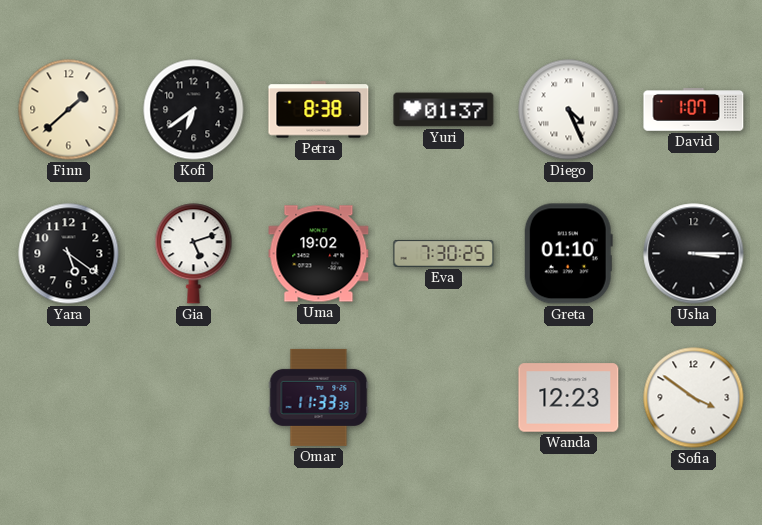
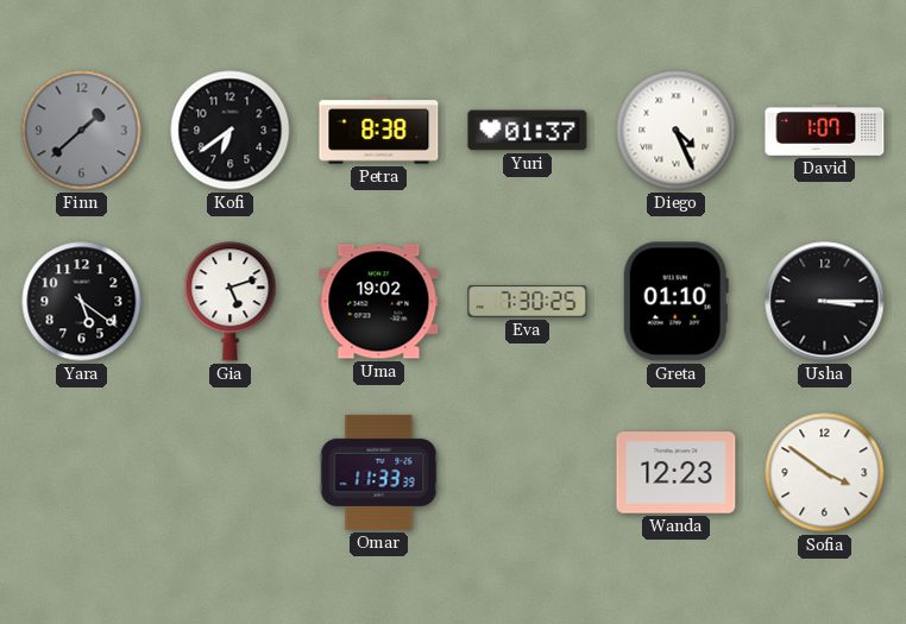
Finn dial: cream -> grey (82, 131)
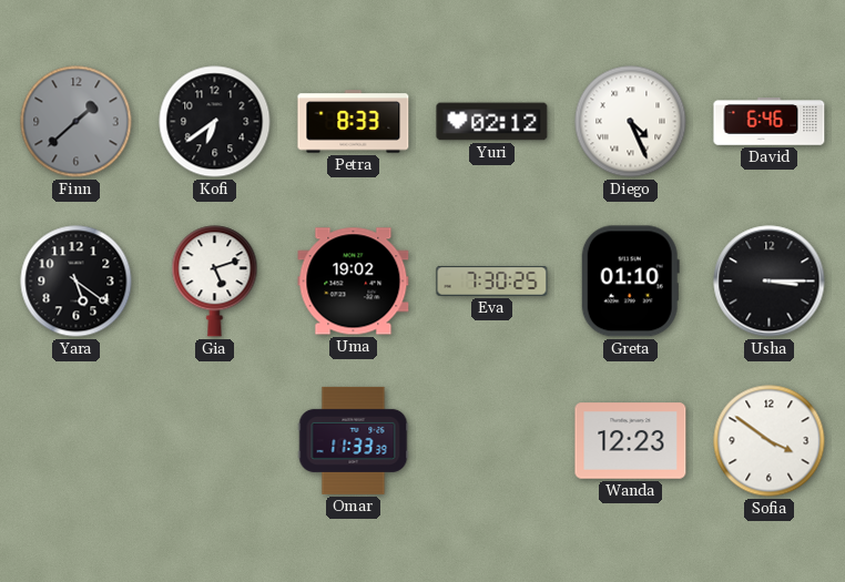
Petra: 8:38 -> 8:33 (354, 122)
Yuri: 01:37 -> 02:12 (492, 122)
David: 1:07 -> 6:46 (770, 122)
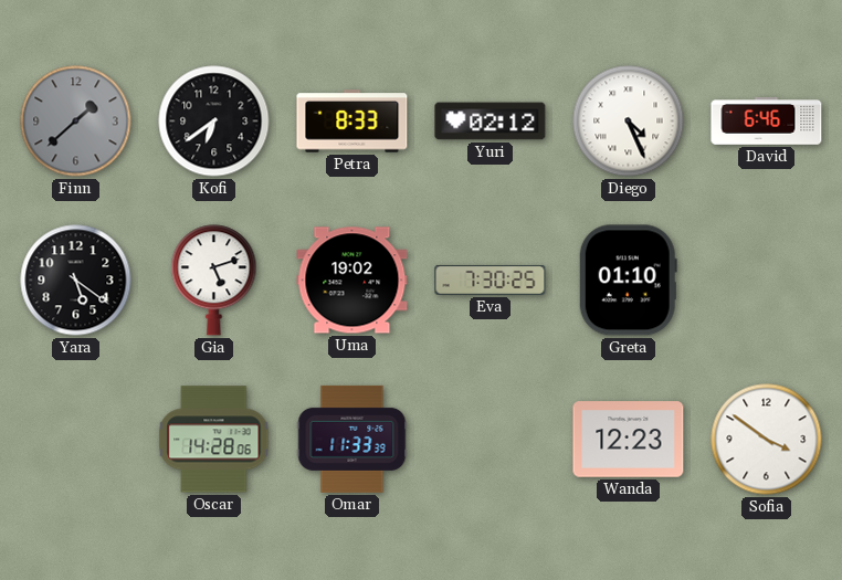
Usha: 3:15 -> none (770, 282)
Oscar: none -> 14:28 (214, 440)
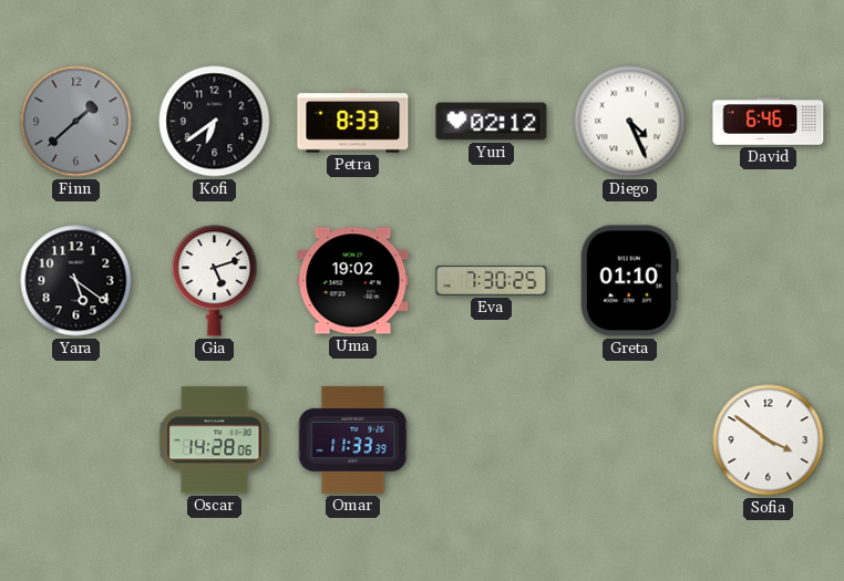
Wanda: 12:23 -> none (629, 440)
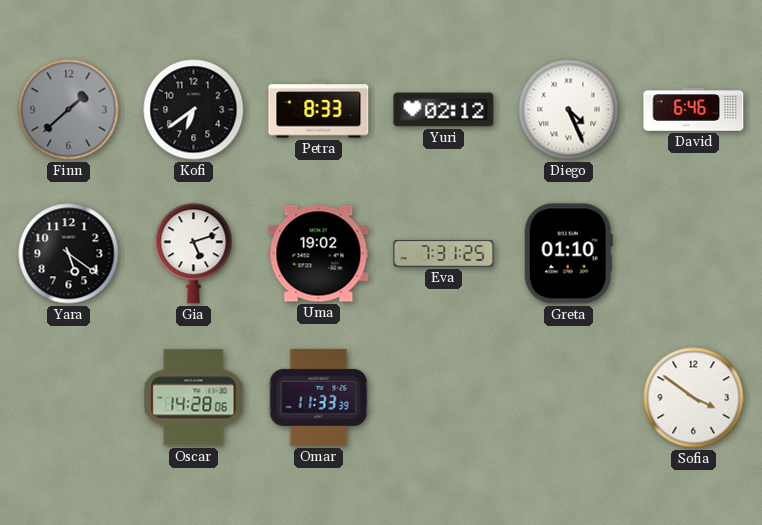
Eva: 7:30 -> 7:31 (444, 253)
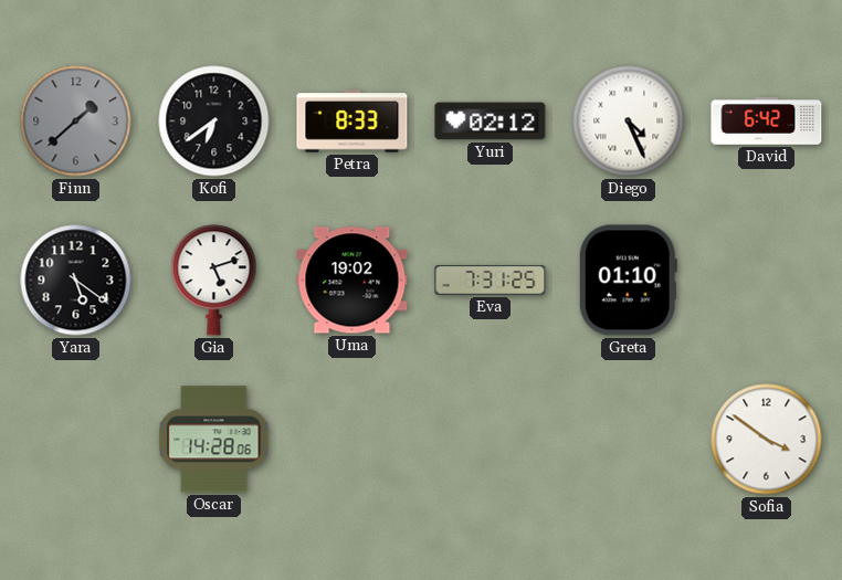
David: 6:46 -> 6:42 (767, 122)
Omar: 11:33 -> none (319, 397)
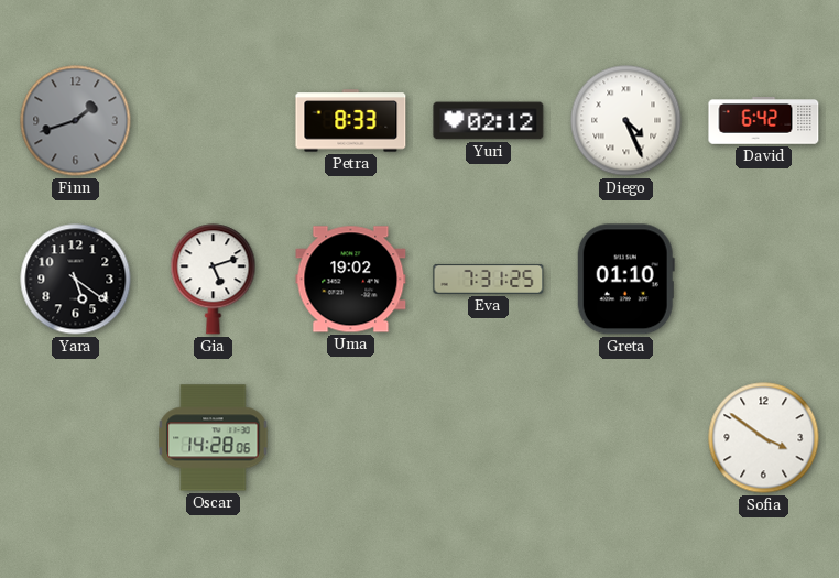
Finn: 1:38 -> 1:42 (76, 121)
Kofi: 6:39 -> none (214, 122)
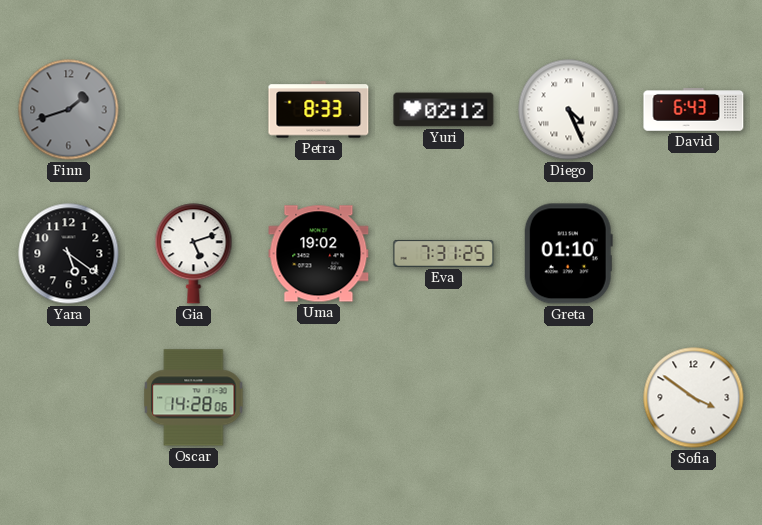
David: 6:42 -> 6:43 (694, 110)
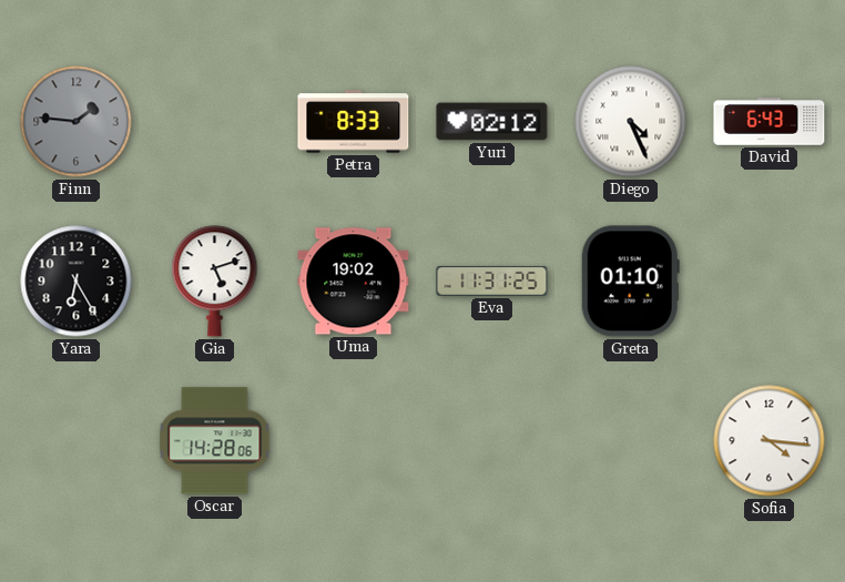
Finn: 1:42 -> 1:46 (77, 122)
Yara: 5:21 -> 6:25 (77, 282)
Eva: 7:31 -> 11:31 (492, 280)
Sofia: 3:51 -> 4:16 (770, 441)
